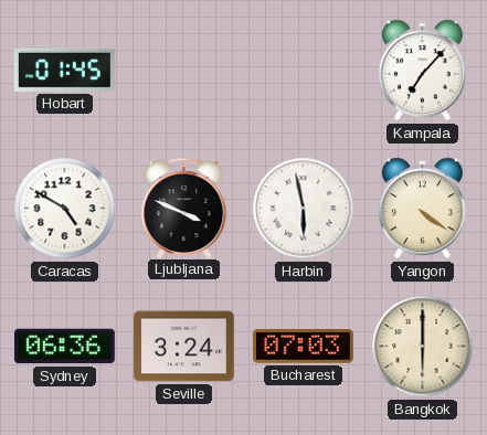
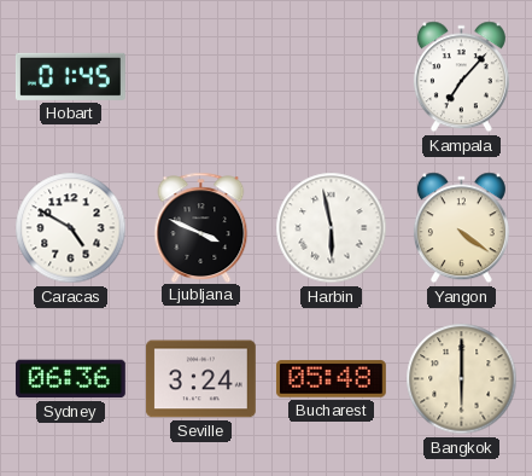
Bucharest: 07:03 -> 05:48 (331, 379)
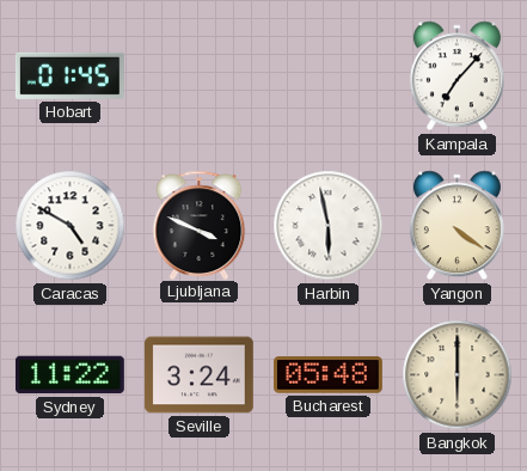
Sydney: 06:36 -> 11:22 (69, 375)
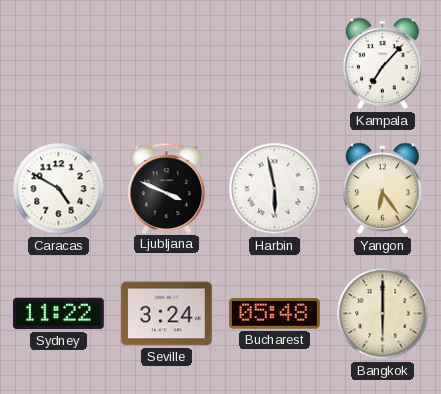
Hobart: 01:45 -> none (69, 75)
Yangon: 4:21 -> 6:24 (382, 189)
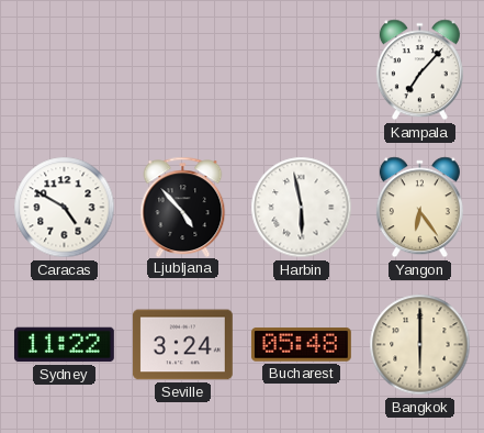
Ljubljana: 3:49 -> 4:53 (183, 207)
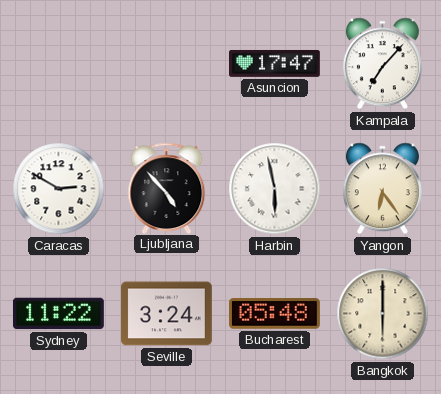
Asuncion: none -> 17:47 (275, 63)
Caracas: 4:50 -> 2:50 (59, 189)
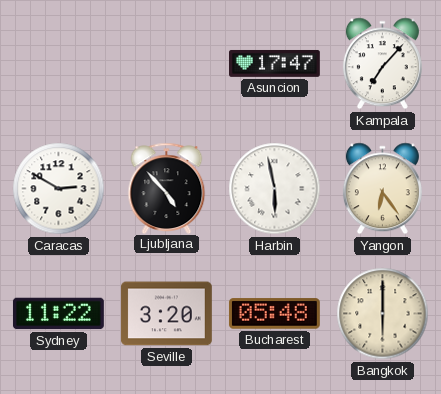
Seville: 3:24 -> 3:20 (166, 314)
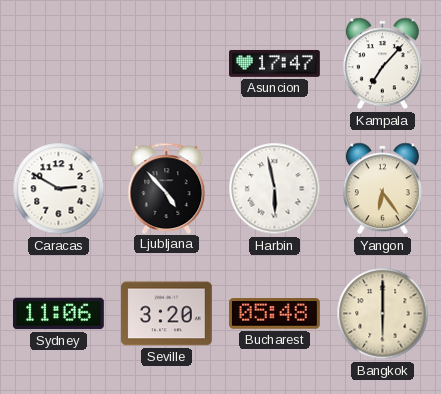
Sydney: 11:22 -> 11:06 (58, 314)
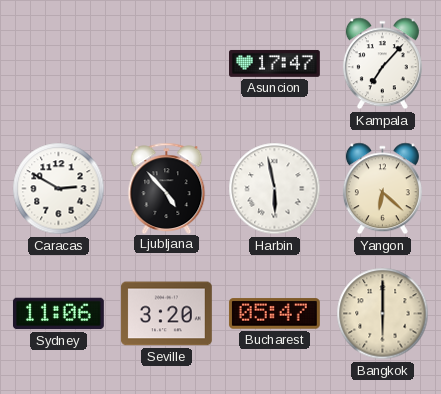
Yangon: 6:24 -> 6:22 (382, 189)
Bucharest: 05:48 -> 05:47 (274, 314)
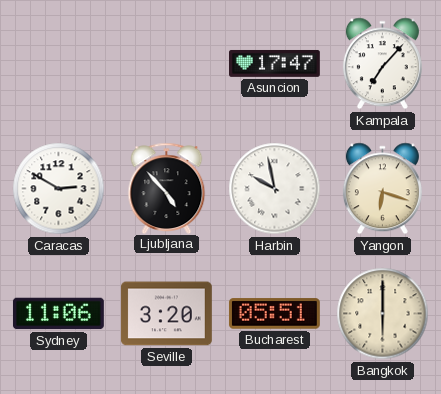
Harbin: 5:58 -> 9:58 (275, 189)
Yangon: 6:22 -> 6:18 (382, 189)
Bucharest: 05:47 -> 05:51 (274, 314)
